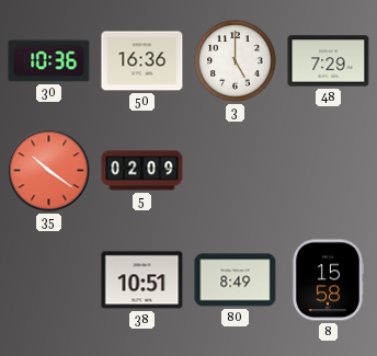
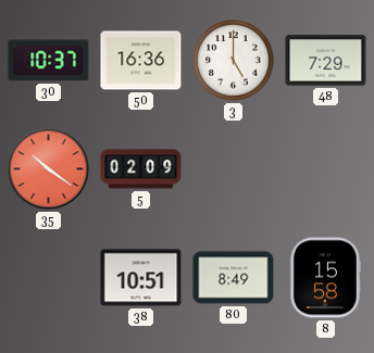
30: 10:36 -> 10:37 (49, 61)
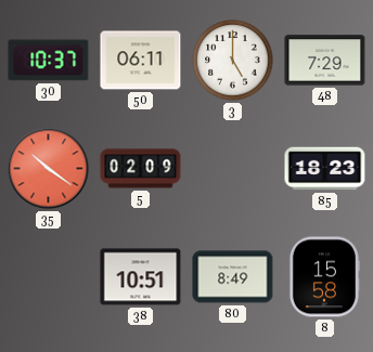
50: 16:36 -> 06:11 (141, 61)
85: none -> 18:23 (325, 169)
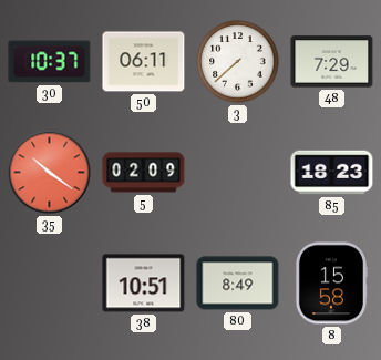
3: 5:00 -> 7:38 (238, 62)
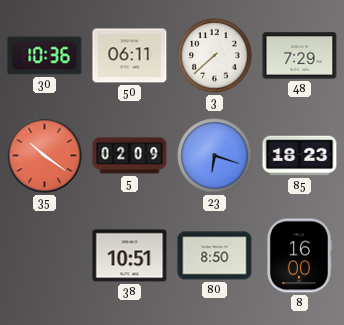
30: 10:37 -> 10:36 (45, 56)
23: none -> 6:18 (215, 156)
80: 8:49 -> 8:50 (215, 256)
8: 15:58 -> 16:00 (299, 256)
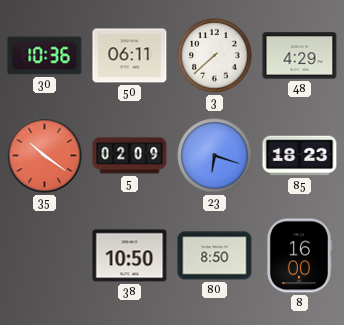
48: 7:29 -> 4:29 (300, 56)
38: 10:51 -> 10:50 (130, 256)
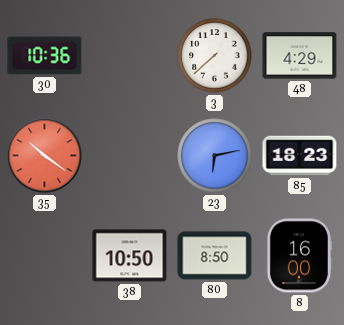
50: 06:11 -> none (130, 56)
5: 02:09 -> none (130, 156)
23: 6:18 -> 6:13 (215, 156)
